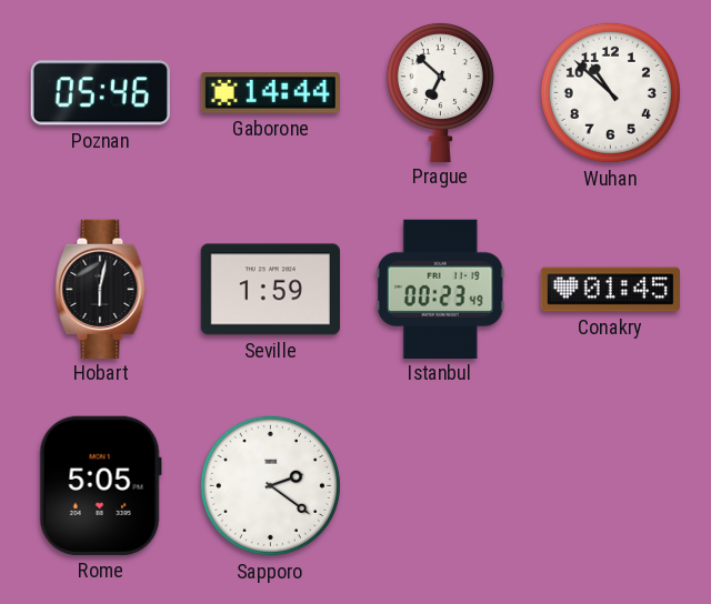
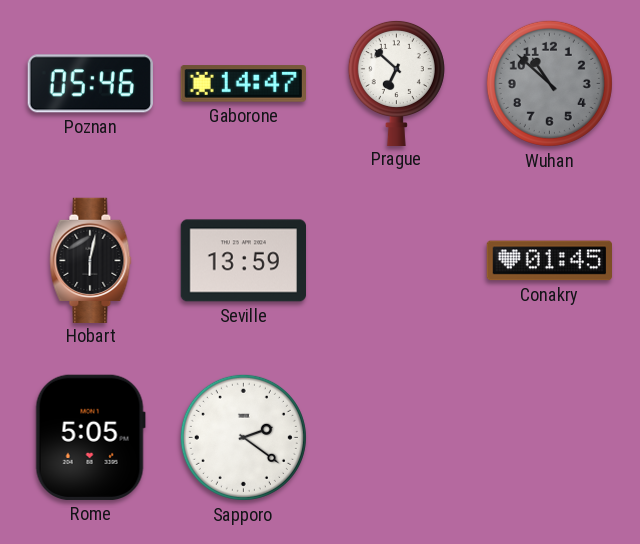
Gaborone: 14:44 -> 14:47 (243, 84)
Wuhan dial: white -> grey (549, 83)
Seville: 1:59 -> 13:59 (243, 261)
Istanbul: 00:23 -> none (440, 289)
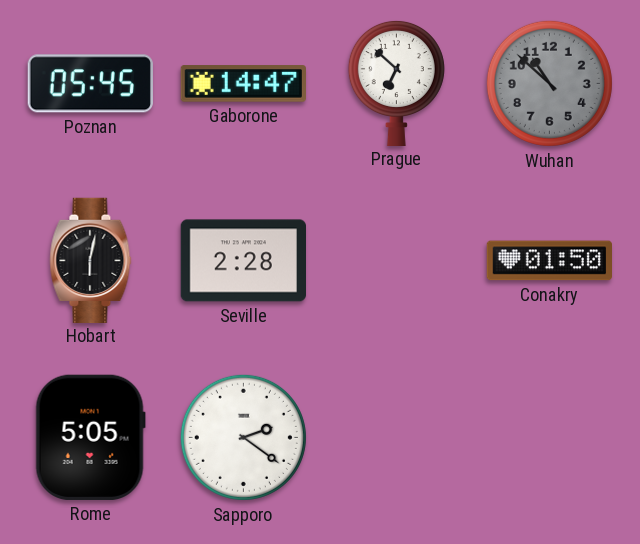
Poznan: 05:46 -> 05:45 (90, 84)
Seville: 13:59 -> 2:28 (243, 261)
Conakry: 01:45 -> 01:50 (549, 261)
